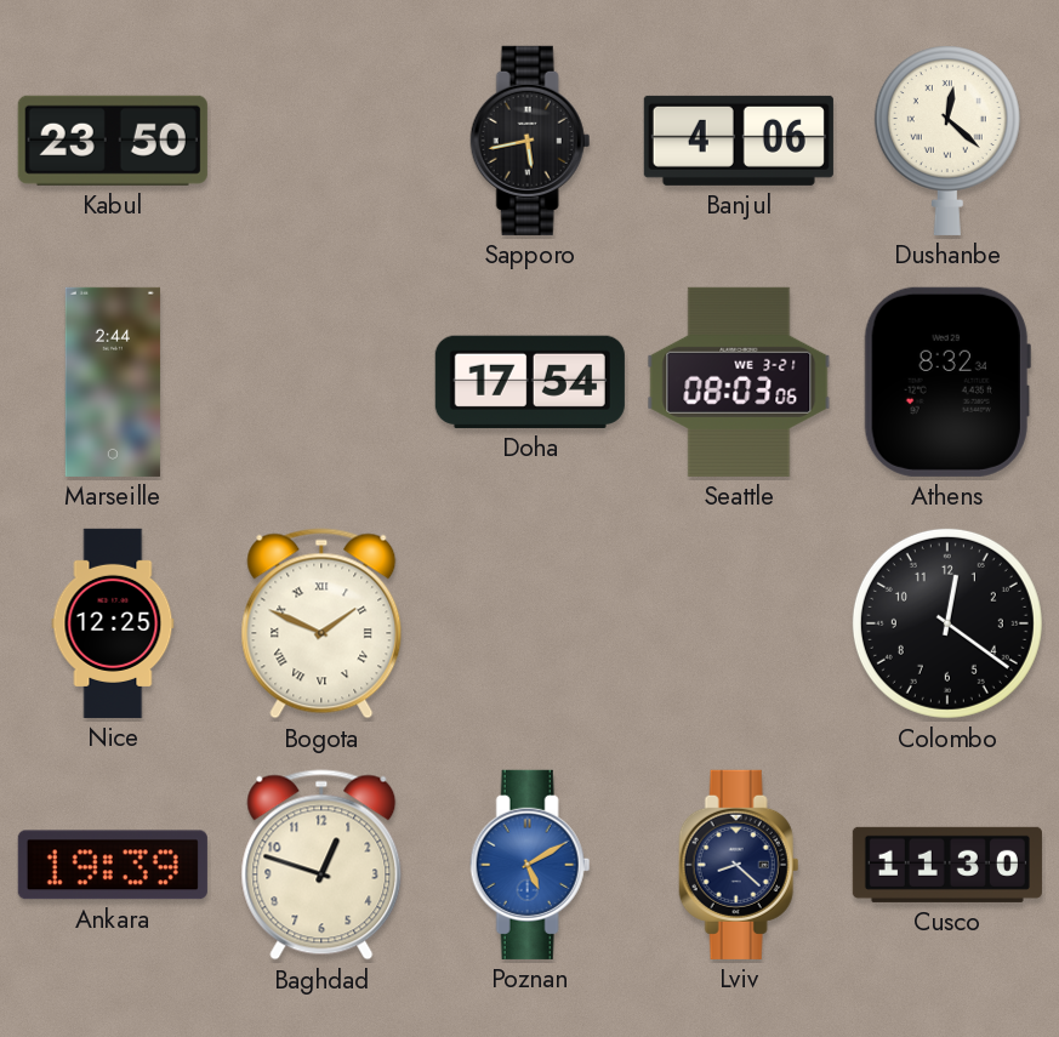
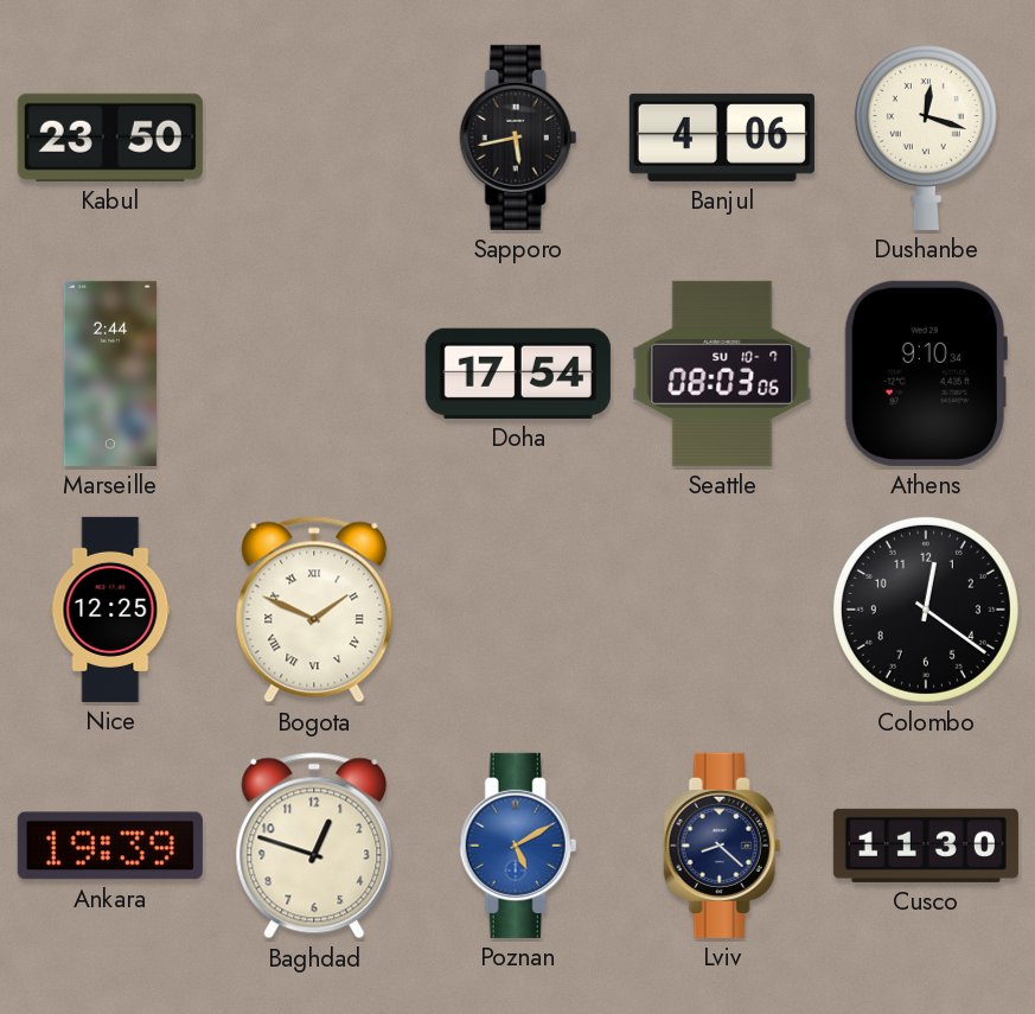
Dushanbe: 12:22 -> 12:18 (926, 138)
Seattle date: WE 3-21 -> SU 10-7 (722, 374)
Athens: 8:32 -> 9:10 (926, 374)
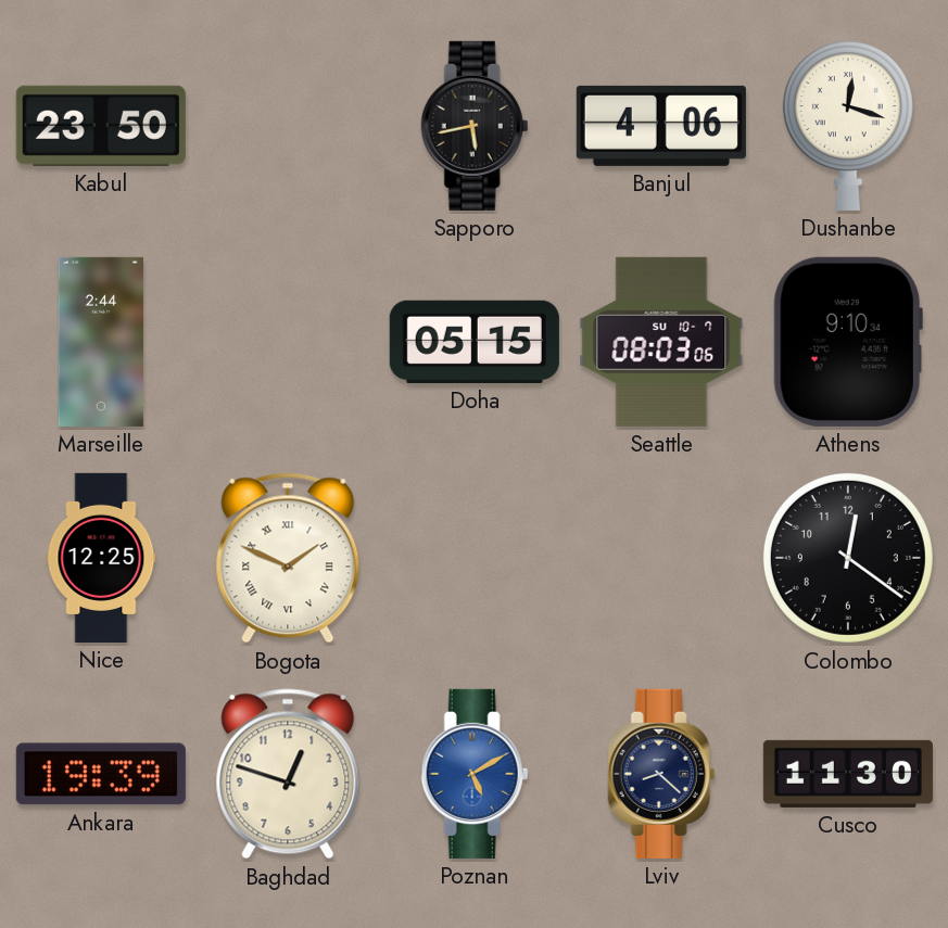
Doha: 17:54 -> 05:15 (475, 342)
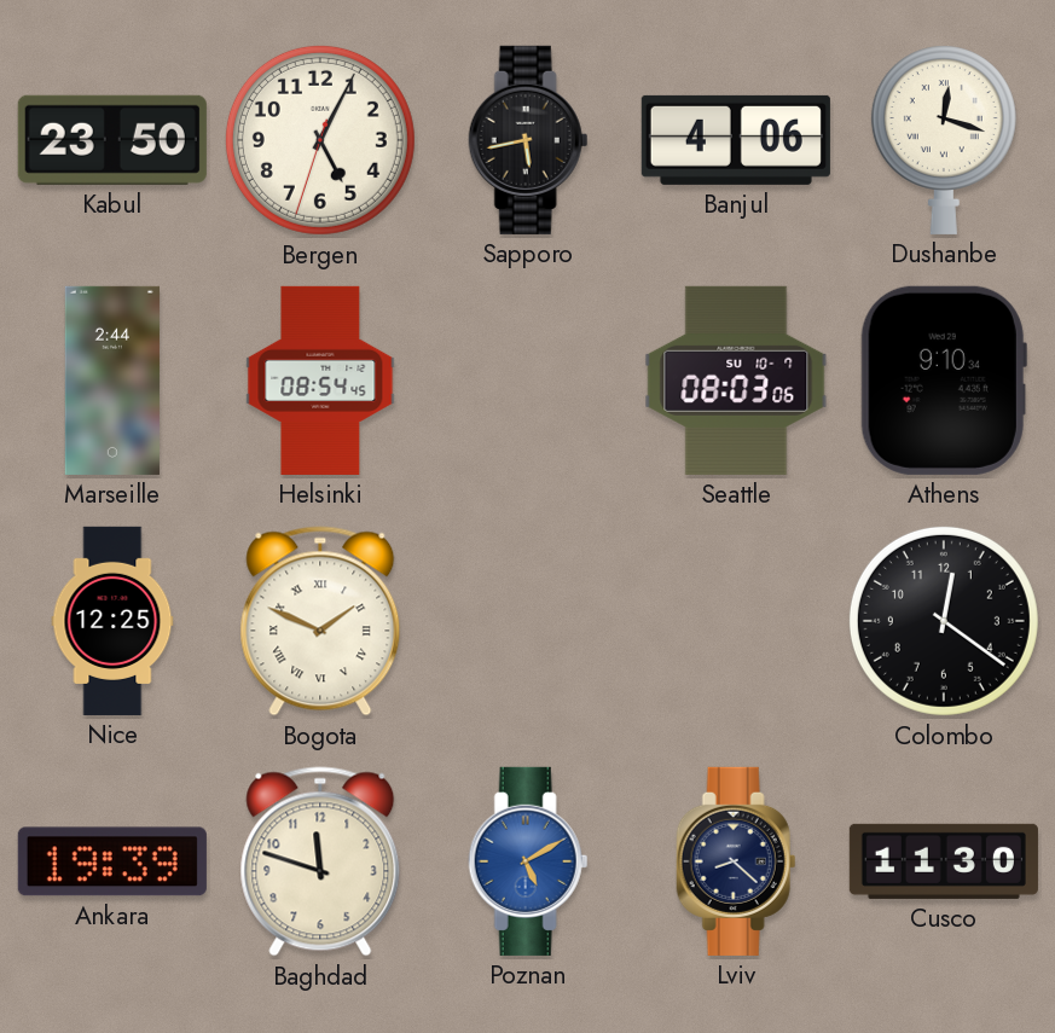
Bergen: none -> 5:04 (320, 140)
Helsinki: none -> 08:54 (320, 381)
Doha: 05:15 -> none (475, 342)
Baghdad: 12:48 -> 11:48 (320, 861)
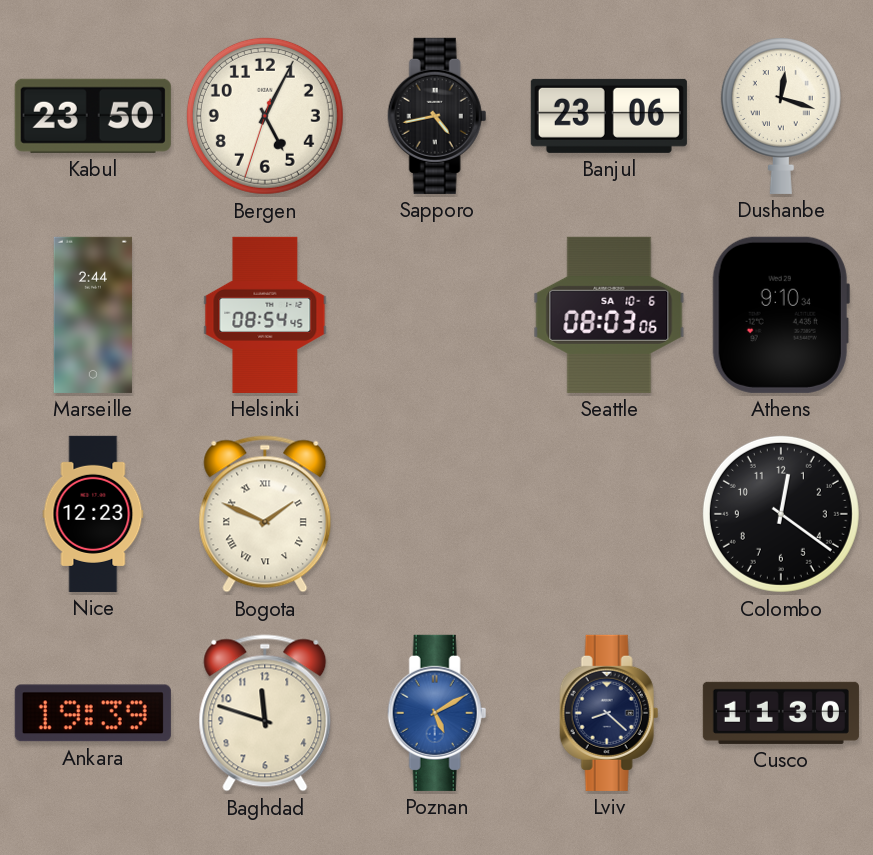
Sapporo: 5:43 -> 4:43 (437, 116)
Banjul: 4:06 -> 23:06 (609, 116)
Seattle date: SU 10-7 -> SA 10-6 (609, 315)
Nice: 12:25 -> 12:23 (93, 514)
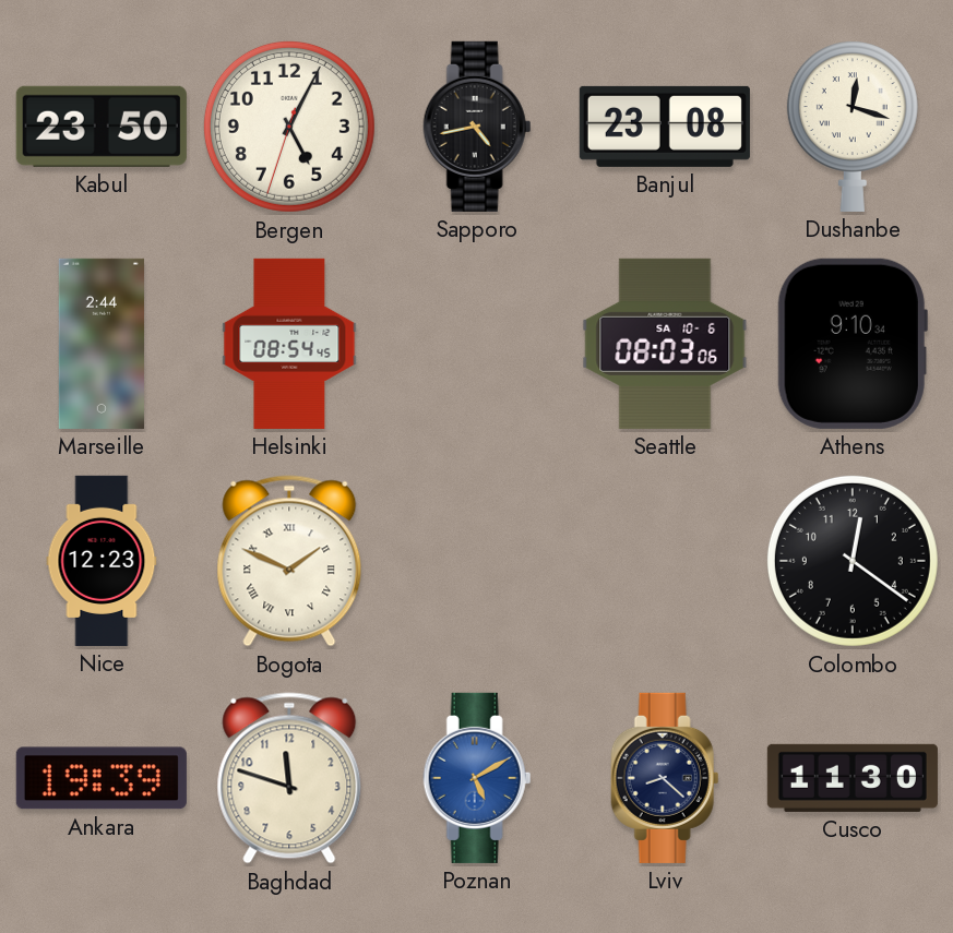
Banjul: 23:06 -> 23:08 (665, 127)
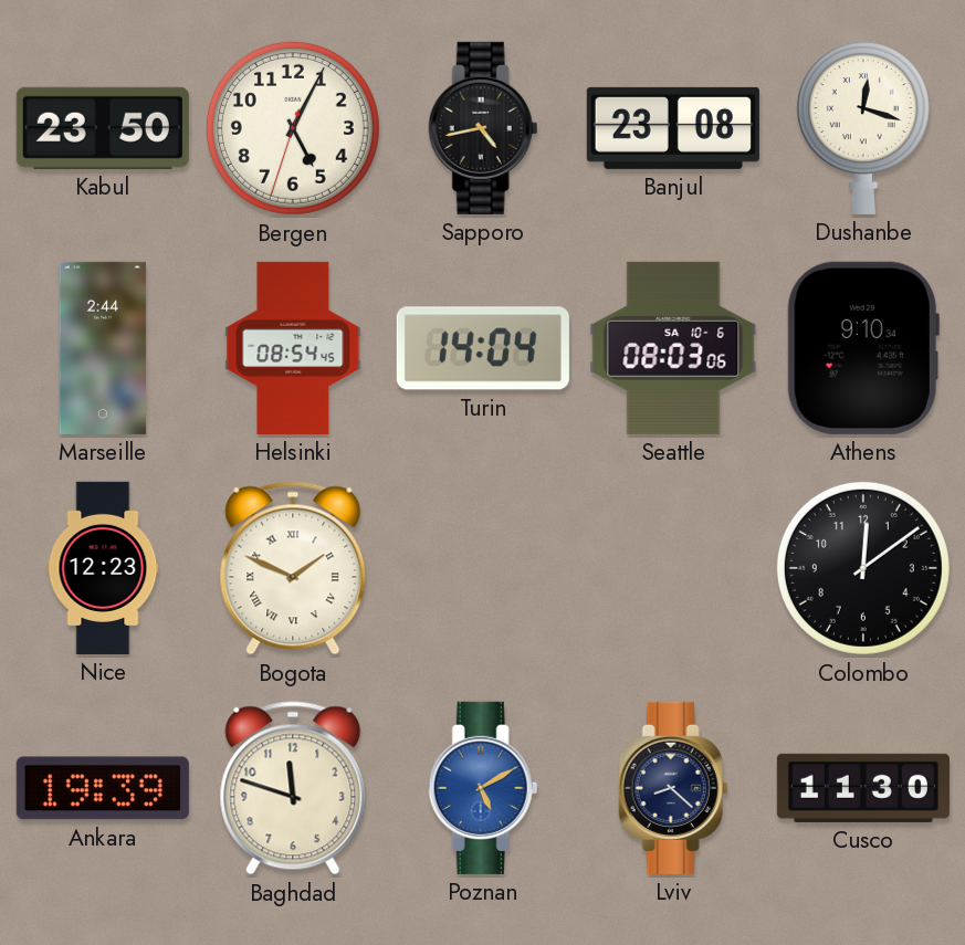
Turin: none -> 14:04 (483, 348)
Colombo: 12:21 -> 12:09 (863, 568)
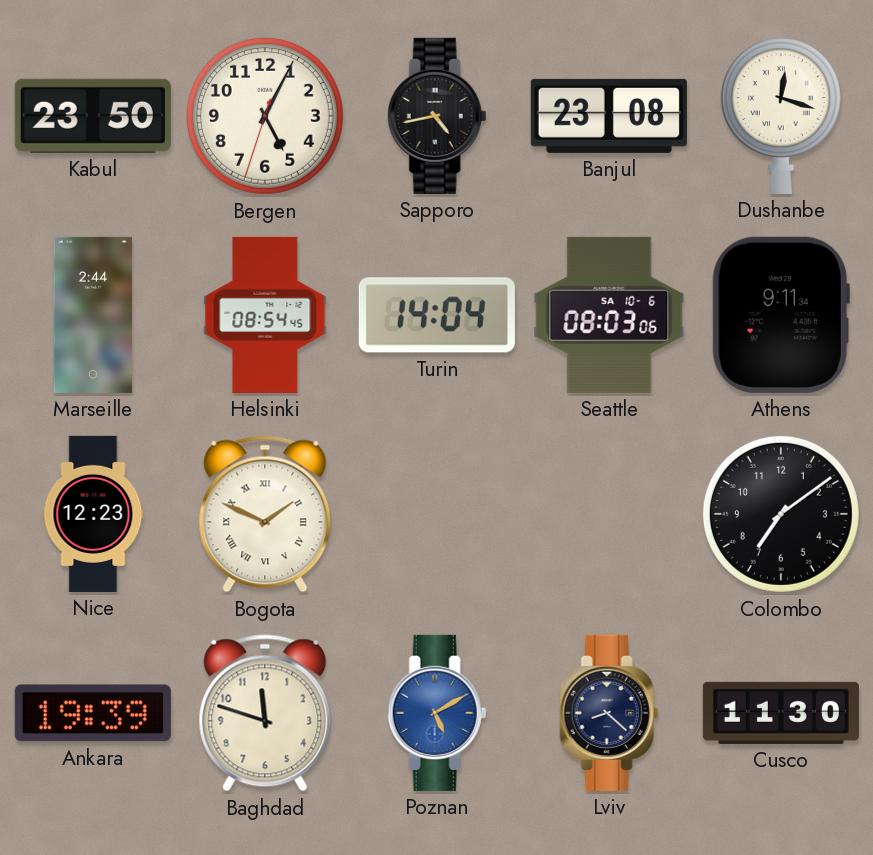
Athens: 9:10 -> 9:11 (781, 315)
Colombo: 12:09 -> 7:09 (781, 514)
